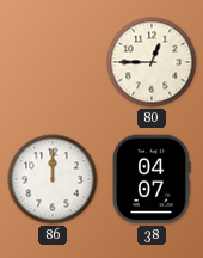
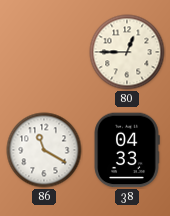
86: 12:00 -> 11:20 (44, 150)
38: 04:07 -> 04:33 (127, 150)
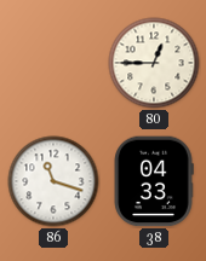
86: 11:20 -> 11:18 (53, 181)
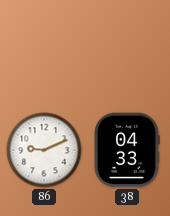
80: 12:45 -> none (154, 63)
86: 11:18 -> 9:11 (44, 150)
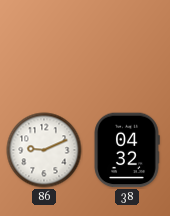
38: 04:33 -> 04:32 (127, 150)
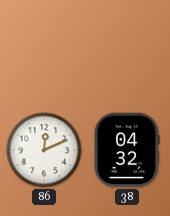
86: 9:11 -> 12:11 (44, 150)
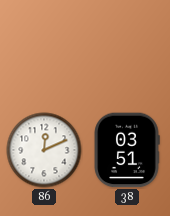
38: 04:32 -> 03:51 (127, 150)
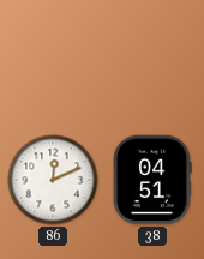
38: 03:51 -> 04:51 (152, 180)
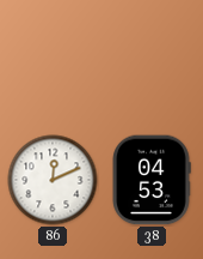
38: 04:51 -> 04:53 (152, 180)
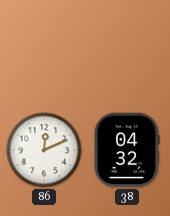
38: 04:53 -> 04:32 (127, 150)
